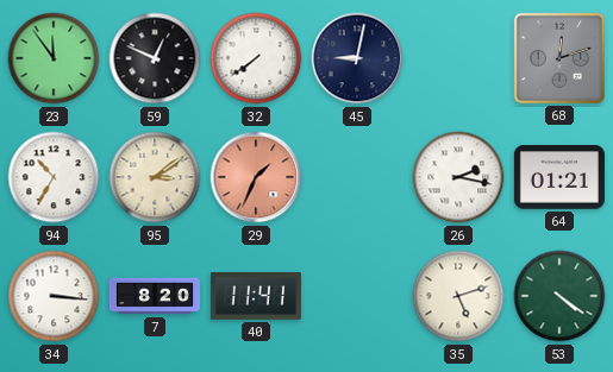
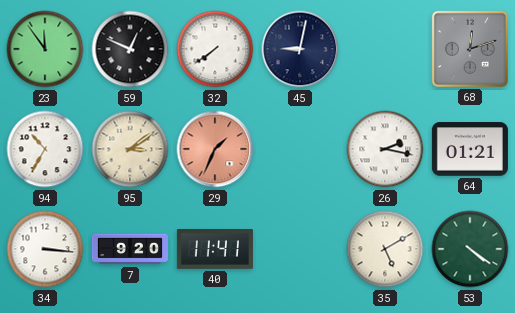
7: 8:20 -> 9:20 (130, 249)
35: 5:12 -> 5:10 (385, 249)
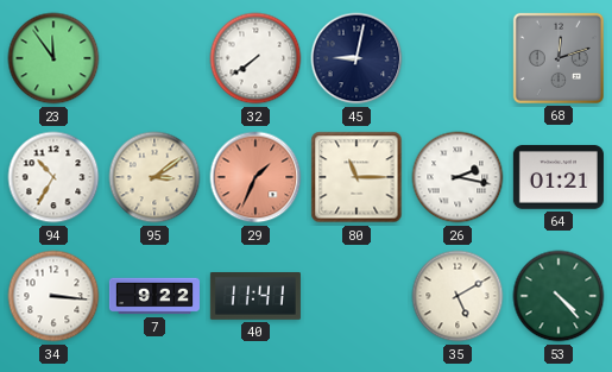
59: 12:49 -> none (130, 49)
80: none -> 11:15 (357, 177)
7: 9:20 -> 9:22 (154, 296)
53: 4:21 -> 4:23 (559, 296)
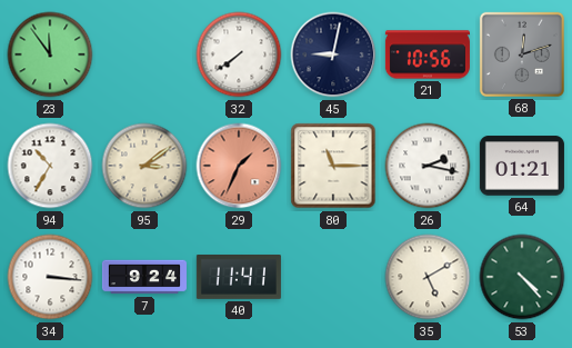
21: none -> 10:56 (428, 54)
7: 9:22 -> 9:24 (144, 277)
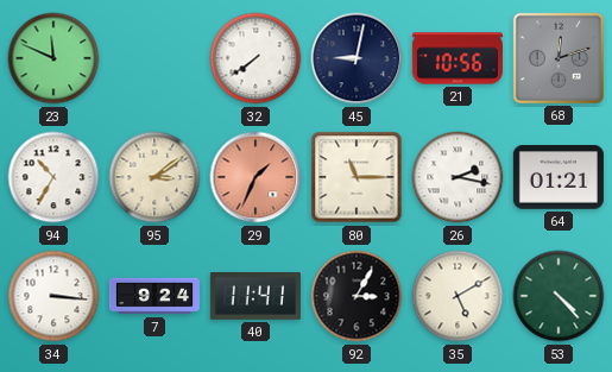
23: 11:54 -> 11:49 (53, 58)
92: none -> 3:05 (357, 296)
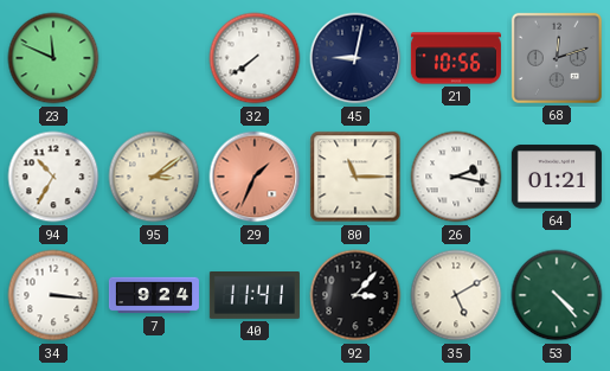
92: 3:05 -> 3:07 (355, 295)
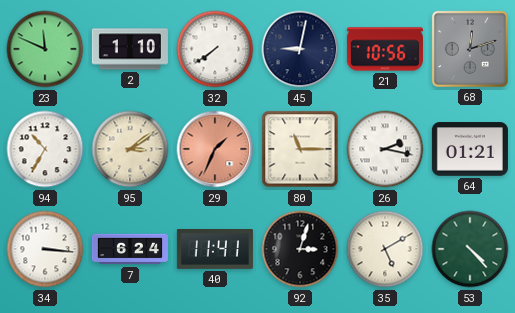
2: none -> 1:10 (130, 49)
7: 9:24 -> 6:24 (130, 249)
92: 3:07 -> 3:03 (300, 249)
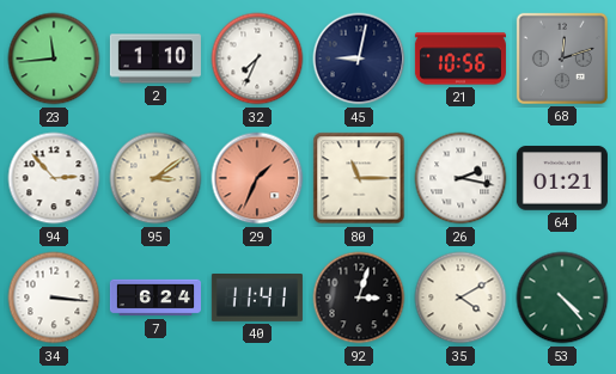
23: 11:49 -> 11:44 (54, 59)
32: 7:39 -> 7:34 (257, 59)
94: 10:35 -> 2:53 (54, 178)
35: 5:10 -> 4:10 (461, 298)
